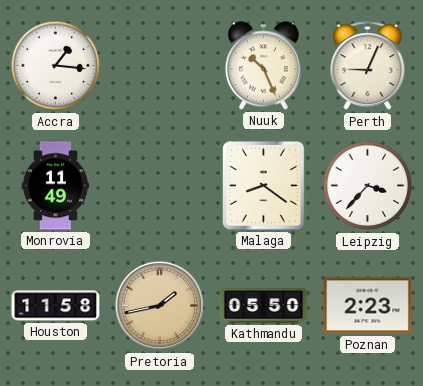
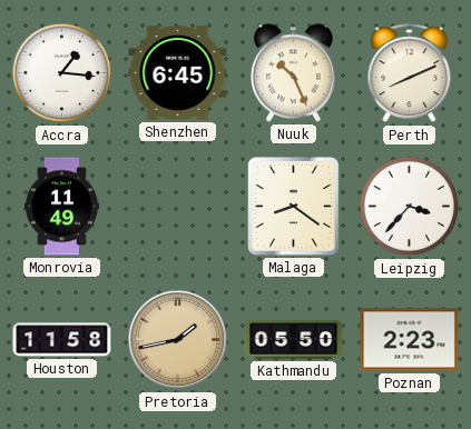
Shenzhen: none -> 6:45 (178, 73)
Perth: 9:04 -> 8:11 (410, 73)
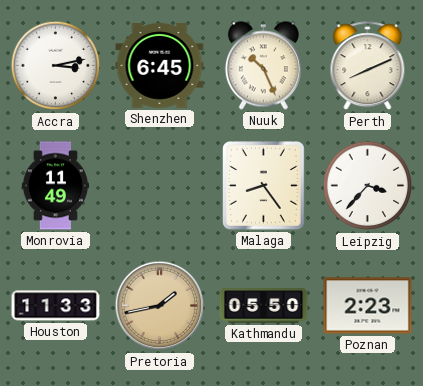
Accra: 1:16 -> 3:13 (56, 66)
Malaga: 8:21 -> 8:24 (264, 186)
Houston: 11:58 -> 11:33 (56, 306)
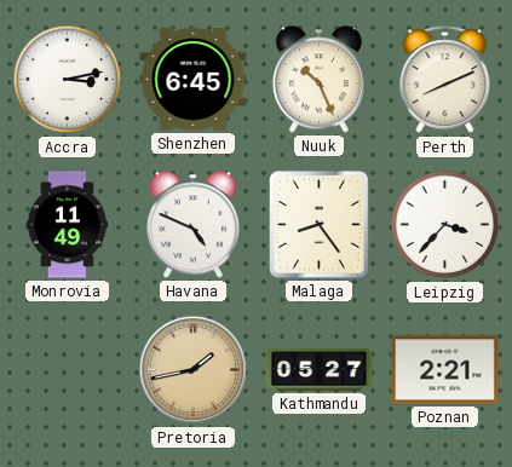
Havana: none -> 4:49 (192, 225)
Houston: 11:33 -> none (56, 306)
Kathmandu: 05:50 -> 05:27 (320, 370)
Poznan: 2:23 -> 2:21 (445, 370)
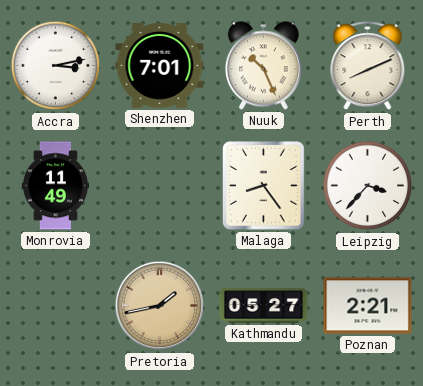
Shenzhen: 6:45 -> 7:01 (160, 66)
Havana: 4:49 -> none (192, 225)
